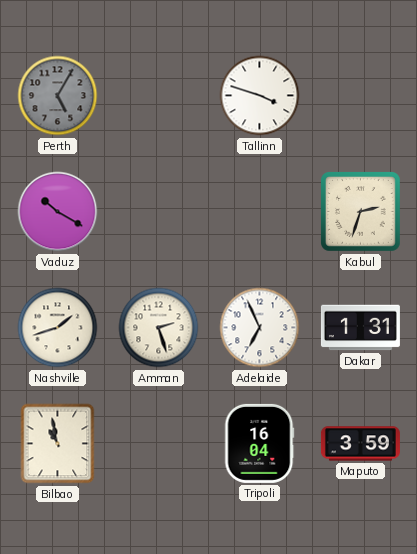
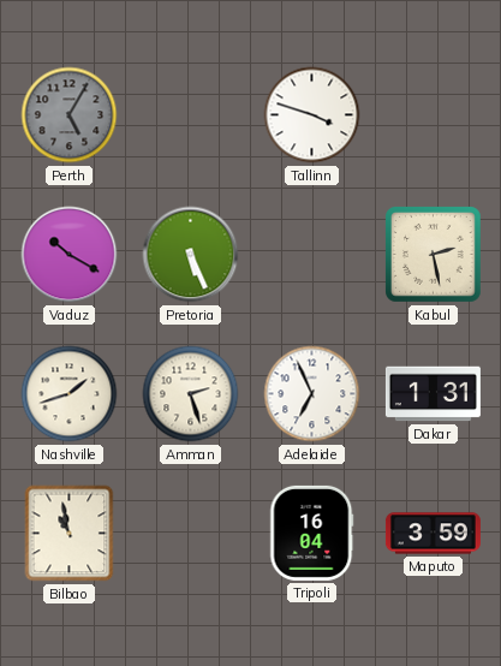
Pretoria: none -> 5:26 (191, 255)
Kabul: 2:33 -> 2:28 (434, 255)
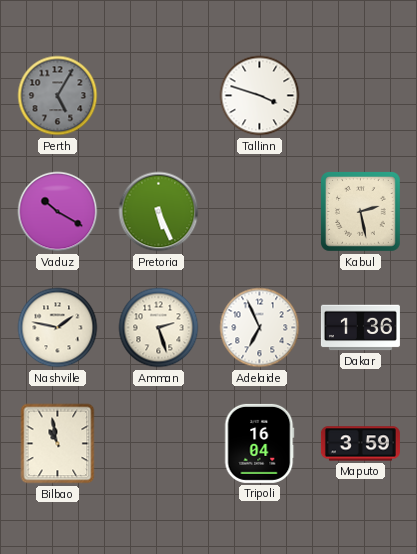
Nashville: 1:42 -> 1:47 (58, 328)
Dakar: 1:31 -> 1:36 (360, 328)
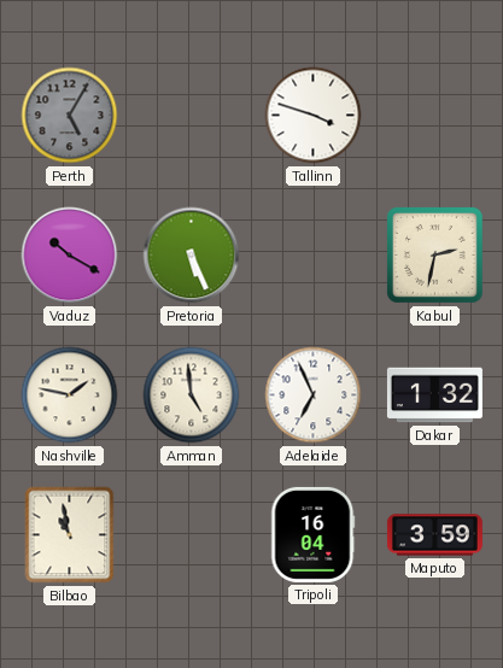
Kabul: 2:28 -> 2:32 (435, 256)
Amman: 2:27 -> 4:59 (192, 395)
Dakar: 1:36 -> 1:32 (434, 395)
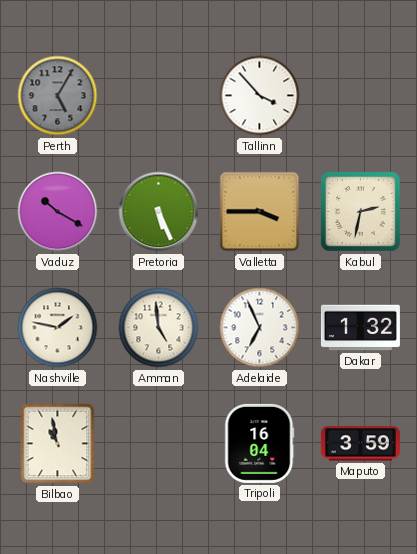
Tallinn: 3:48 -> 3:53 (260, 96)
Valletta: none -> 3:45 (260, 212)
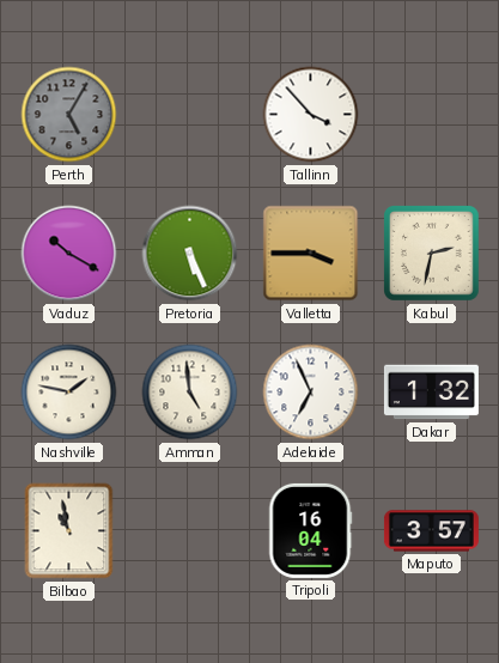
Maputo: 3:59 -> 3:57 (431, 531)
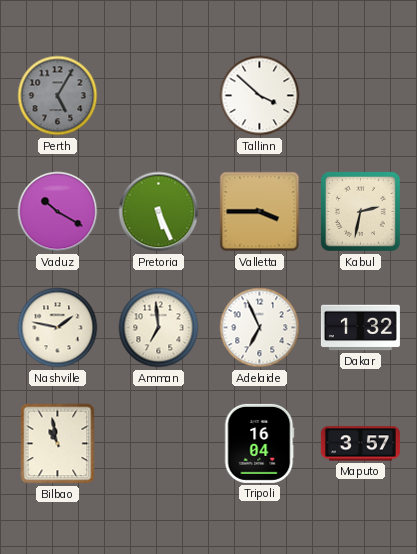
Tallinn: 3:53 -> 3:52 (260, 96)
Amman: 4:59 -> 6:59 (159, 328)
